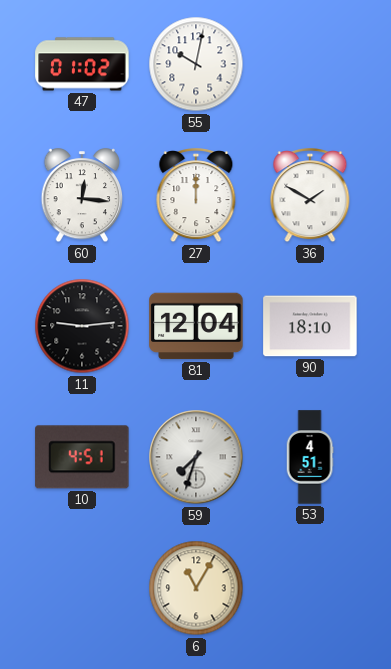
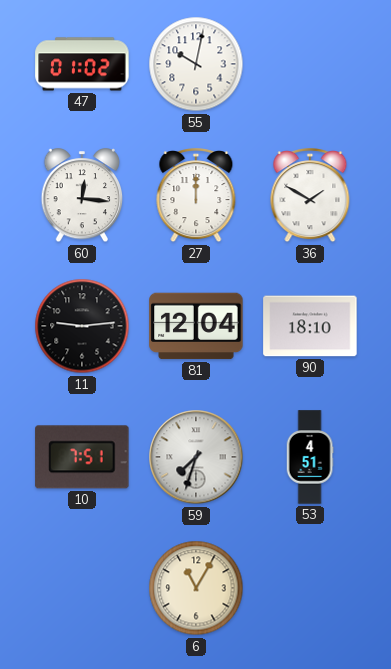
10: 4:51 -> 7:51 (82, 457)
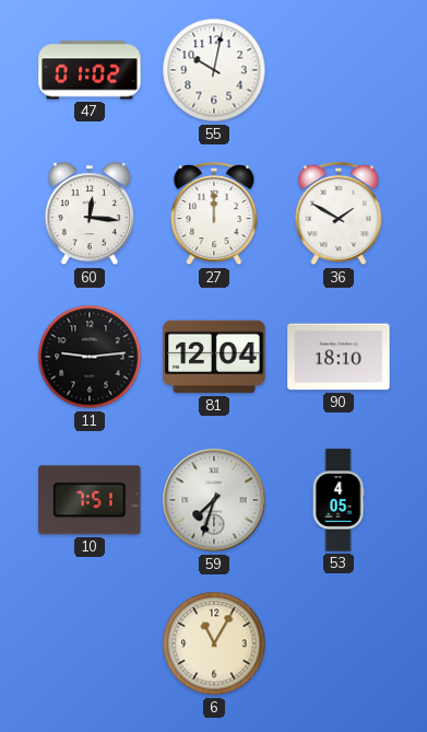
53: 4:51 -> 4:05 (339, 500)
